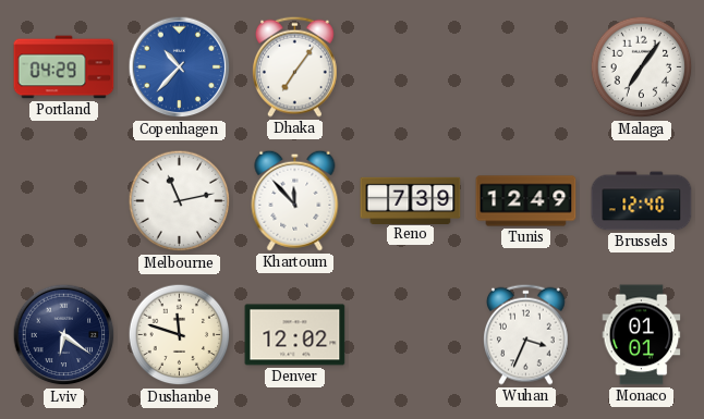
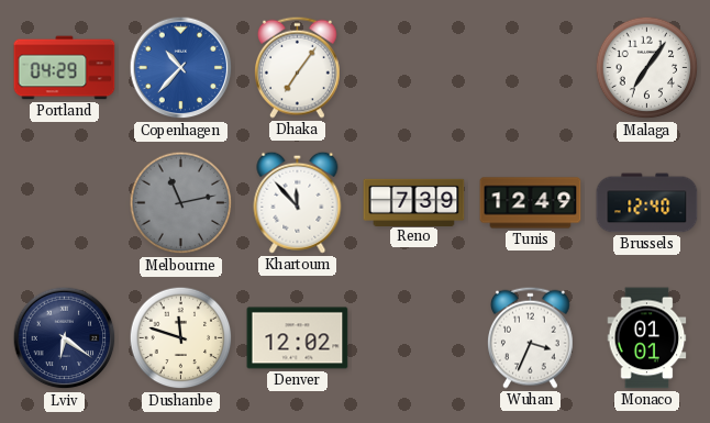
Melbourne dial: white -> grey (181, 203)
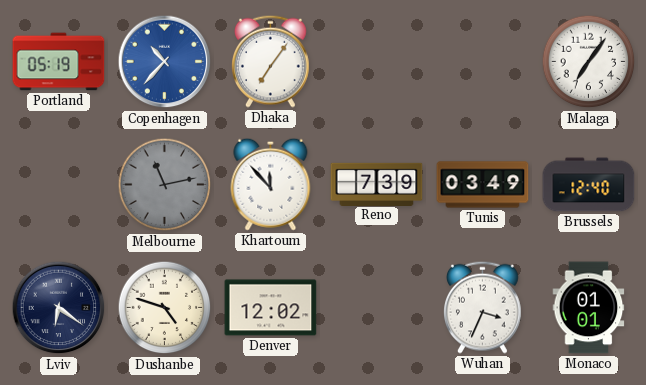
Portland: 04:29 -> 05:19 (59, 62)
Tunis: 12:49 -> 03:49 (483, 185)
Dushanbe: 11:48 -> 4:48 (165, 308)
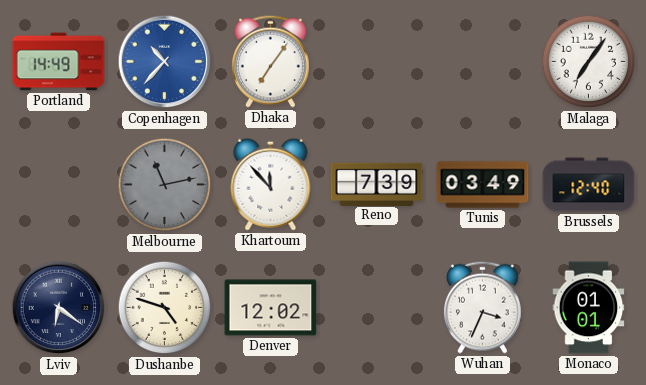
Portland: 05:19 -> 14:49 (59, 62)
